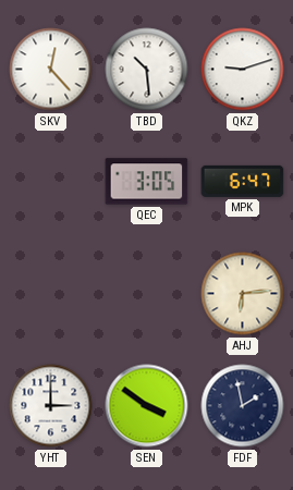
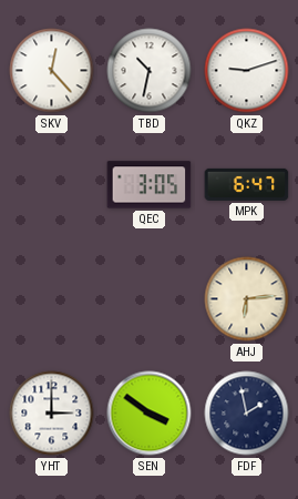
TBD: 10:29 -> 10:32 (150, 71)
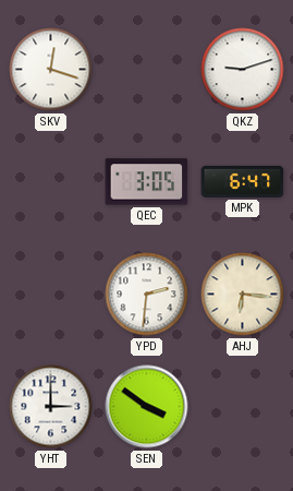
SKV: 12:23 -> 12:18 (51, 70)
TBD: 10:32 -> none (150, 71)
YPD: none -> 2:31 (147, 295)
AHJ: 6:14 -> 6:16 (243, 295)
FDF: 1:58 -> none (247, 414)
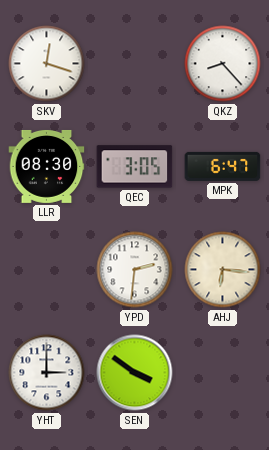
QKZ: 9:12 -> 8:23 (223, 64)
LLR: none -> 08:30 (47, 166)
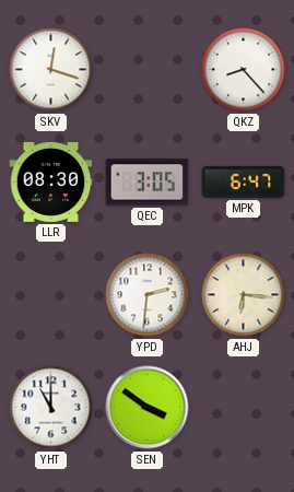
YHT: 3:00 -> 11:00 (51, 408)
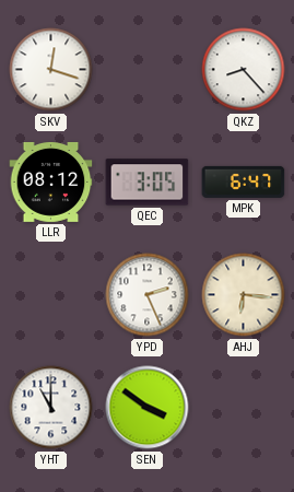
LLR: 08:30 -> 08:12 (51, 181)
YPD: 2:31 -> 2:26 (148, 295)
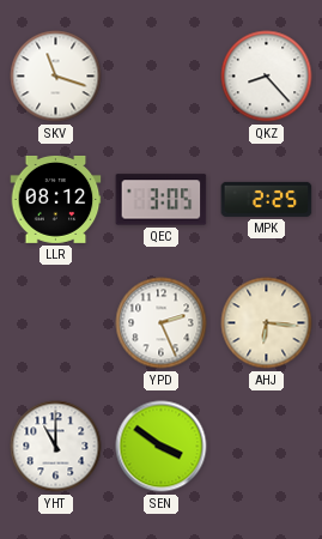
SKV: 12:18 -> 11:18 (56, 77)
MPK: 6:47 -> 2:25 (267, 199)
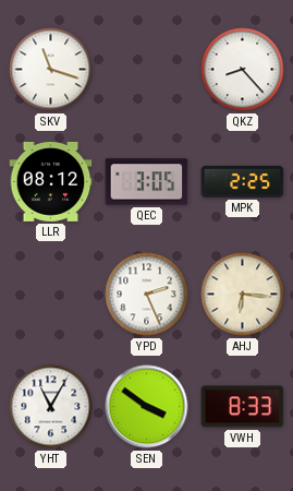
YHT: 11:00 -> 11:05 (51, 407)
VWH: none -> 8:33 (243, 407)
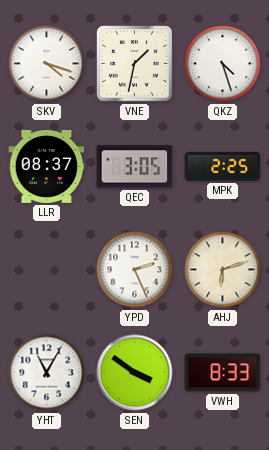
SKV: 11:18 -> 4:18 (47, 64)
VNE: none -> 1:32 (135, 64)
QKZ: 8:23 -> 4:27 (223, 64)
LLR: 08:12 -> 08:37 (47, 166)
AHJ: 6:16 -> 6:12 (223, 270)
